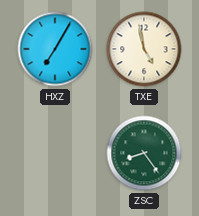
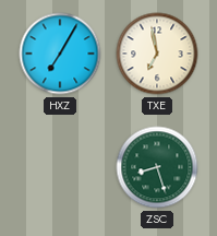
TXE: 4:58 -> 6:58 (157, 54)
ZSC: 8:24 -> 8:27 (157, 167)
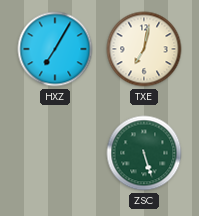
TXE: 6:58 -> 7:02 (144, 49)
ZSC: 8:27 -> 5:27 (144, 153)
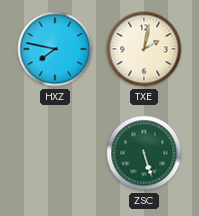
HXZ: 7:05 -> 7:47 (55, 49)
TXE: 7:02 -> 2:02 (144, 49)
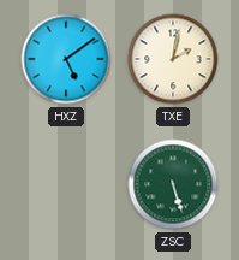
HXZ: 7:47 -> 5:09 (66, 59)
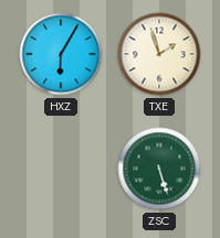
HXZ: 5:09 -> 6:05 (61, 54)
TXE: 2:02 -> 1:57 (159, 54)
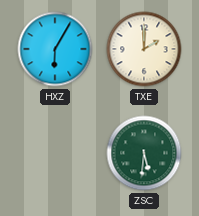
TXE: 1:57 -> 2:00 (144, 49)
ZSC: 5:27 -> 5:31 (144, 153)
